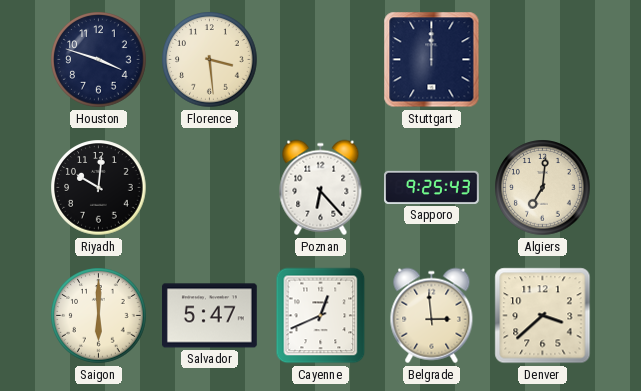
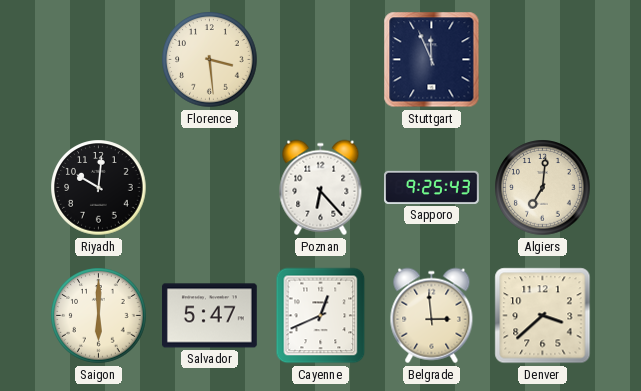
Houston: 3:48 -> none (99, 60)
Stuttgart: 12:00 -> 11:56 (432, 60)
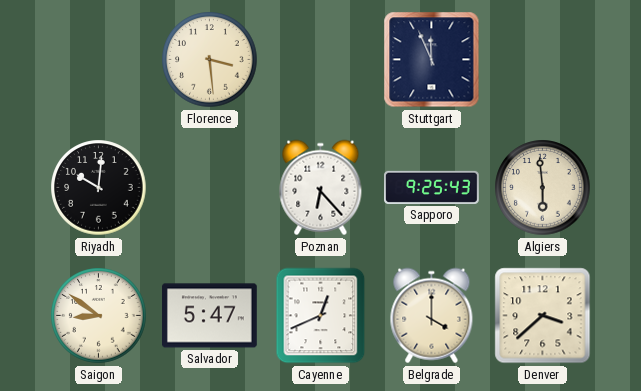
Algiers: 7:01 -> 5:59 (543, 188)
Saigon: 6:00 -> 8:51 (99, 316)
Belgrade: 2:59 -> 4:00 (432, 316)
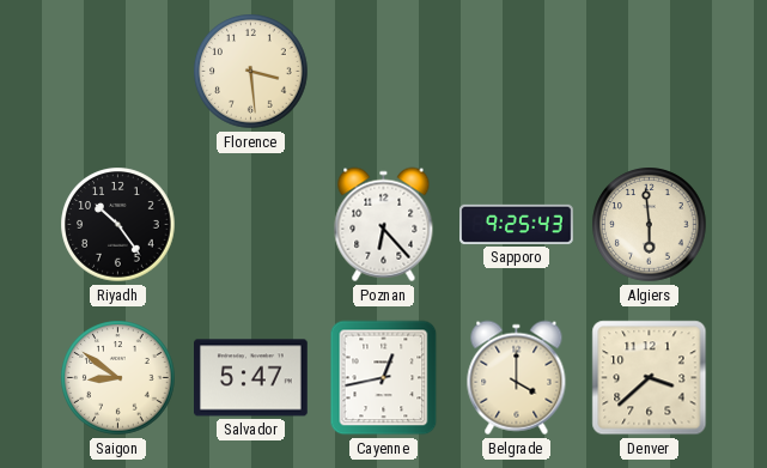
Stuttgart: 11:56 -> none (432, 60)
Riyadh: 10:01 -> 10:24 (118, 225)
Cayenne: 12:41 -> 12:43 (384, 378)
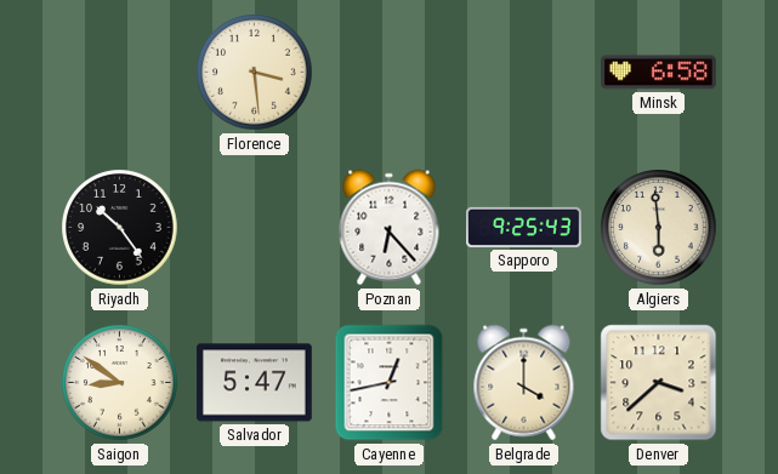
Minsk: none -> 6:58 (659, 73)
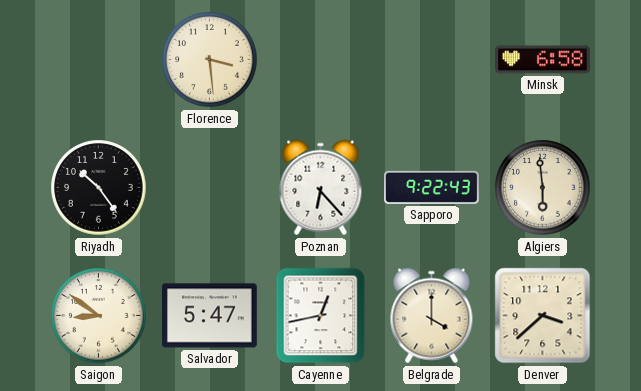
Sapporo: 9:25 -> 9:22 (432, 187)
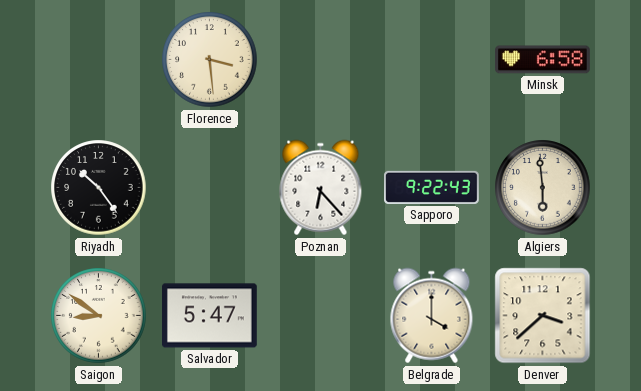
Cayenne: 12:43 -> none (321, 316)
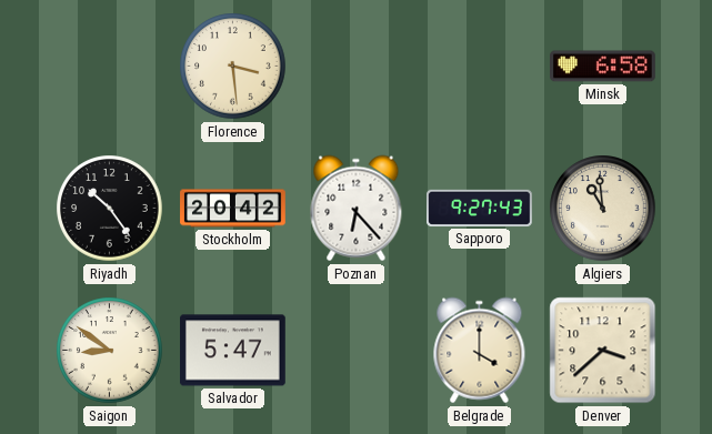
Stockholm: none -> 20:42 (233, 209)
Sapporo: 9:22 -> 9:27 (480, 208)
Algiers: 5:59 -> 10:59 (603, 209)
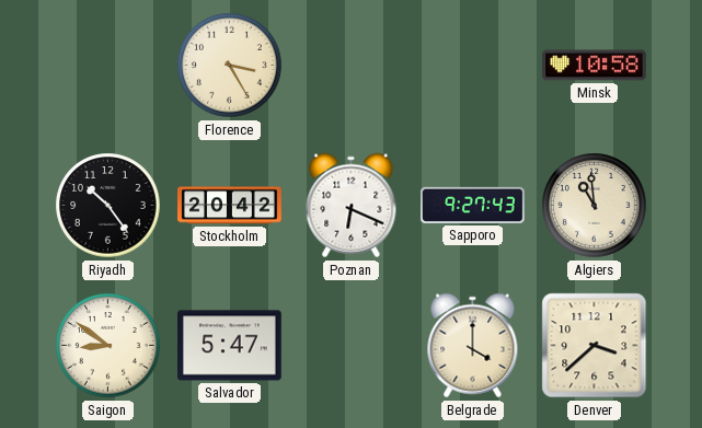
Florence: 3:29 -> 3:25 (230, 66)
Minsk: 6:58 -> 10:58 (595, 66)
Poznan: 6:23 -> 6:19 (352, 206)
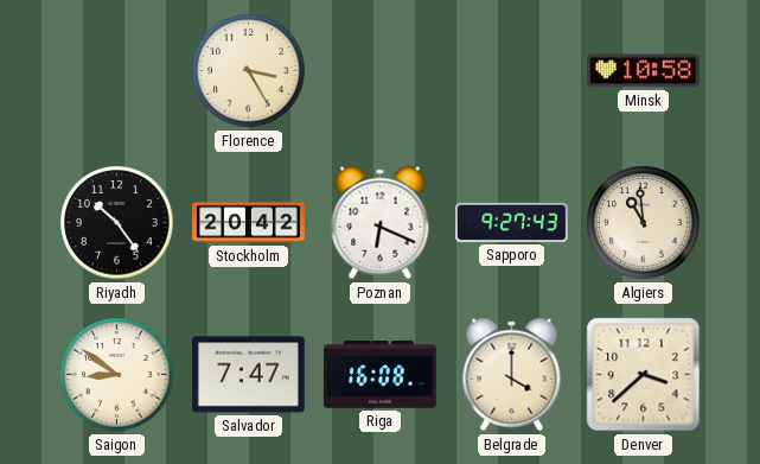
Salvador: 5:47 -> 7:47 (249, 375)
Riga: none -> 16:08 (381, 375)
